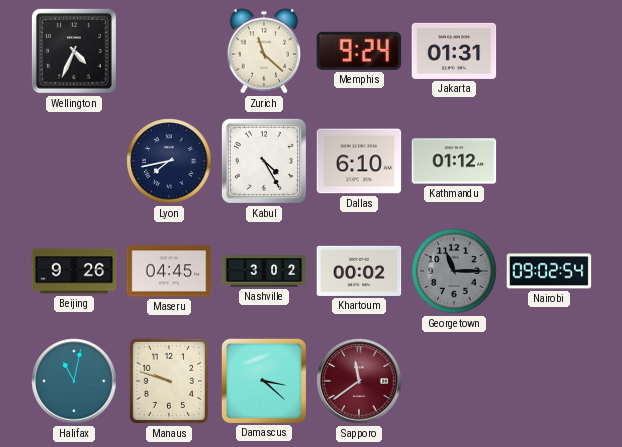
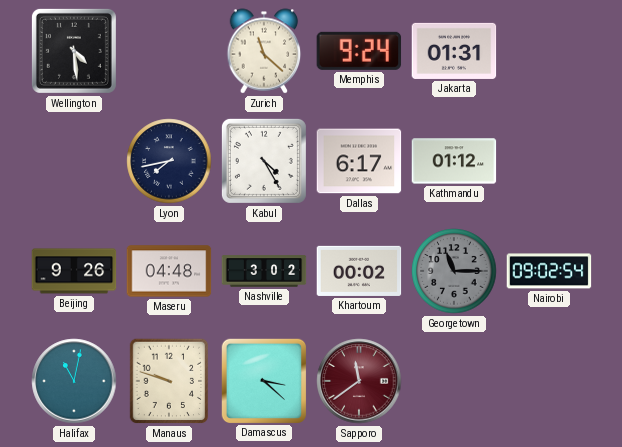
Wellington: 4:34 -> 4:29 (74, 51)
Dallas: 6:10 -> 6:17 (359, 161)
Maseru: 04:45 -> 04:48 (169, 271)
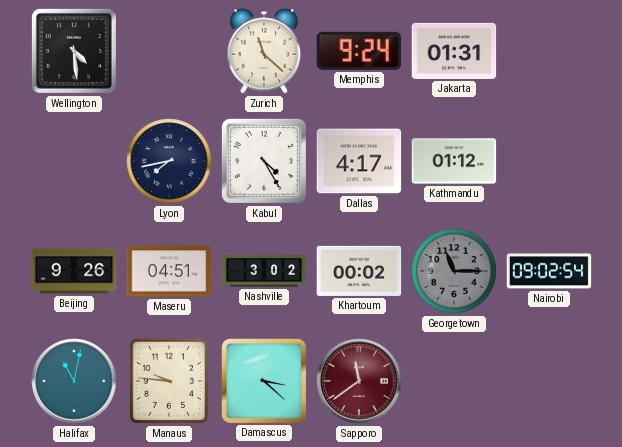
Dallas: 6:17 -> 4:17 (359, 161)
Maseru: 04:48 -> 04:51 (169, 271)
Manaus: 9:48 -> 9:46 (169, 381)
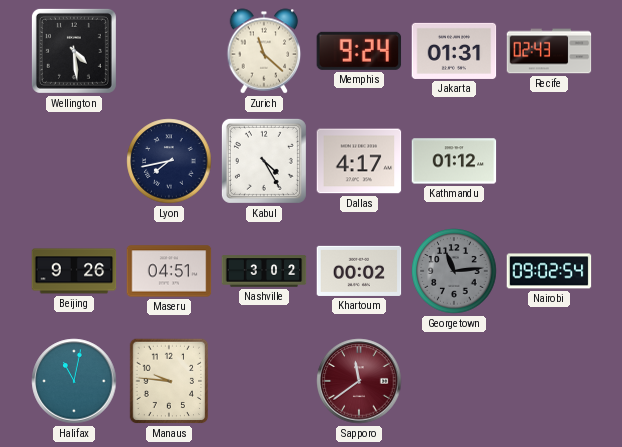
Recife: none -> 02:43 (549, 51)
Georgetown: 11:15 -> 11:14 (454, 271)
Damascus: 3:22 -> none (263, 380)
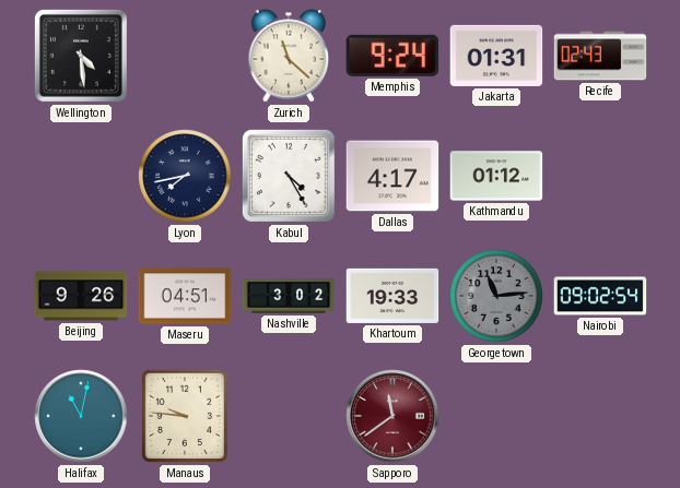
Khartoum: 00:02 -> 19:33 (392, 296)
